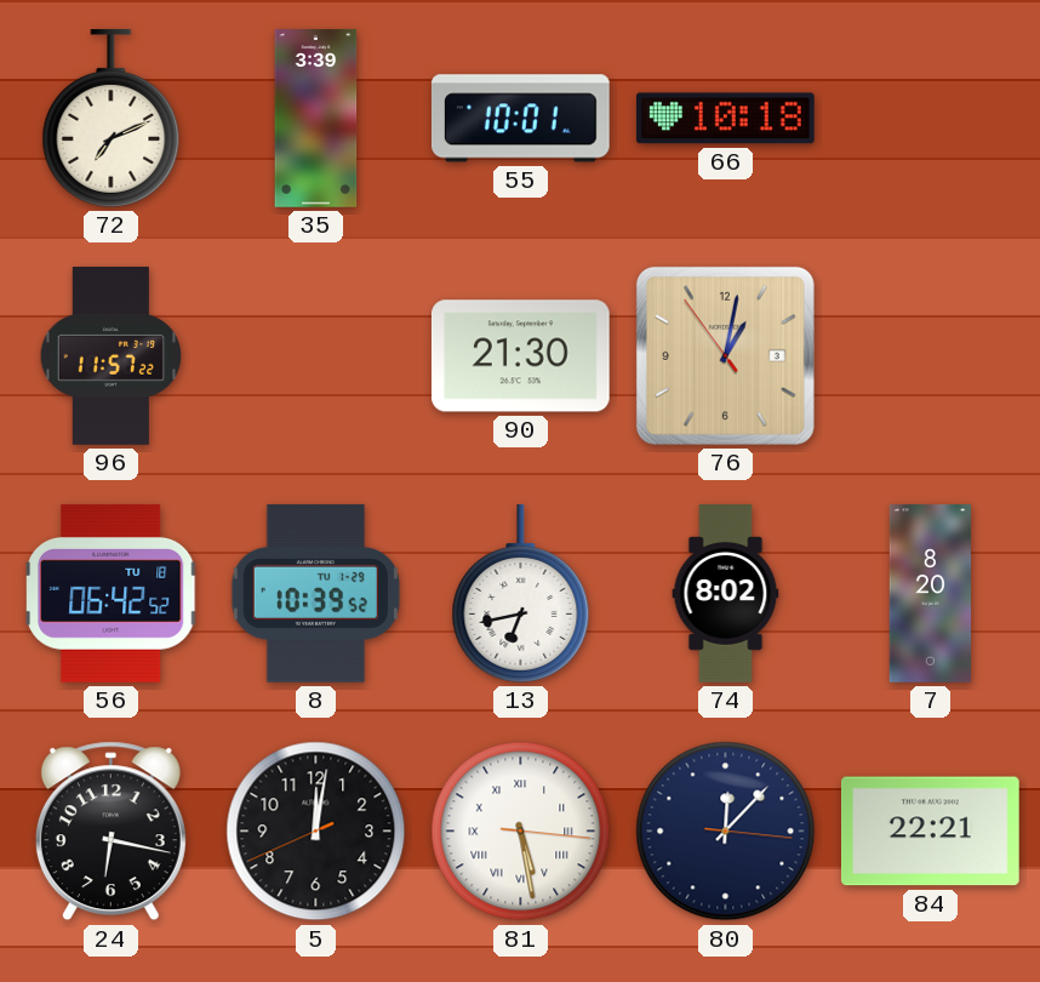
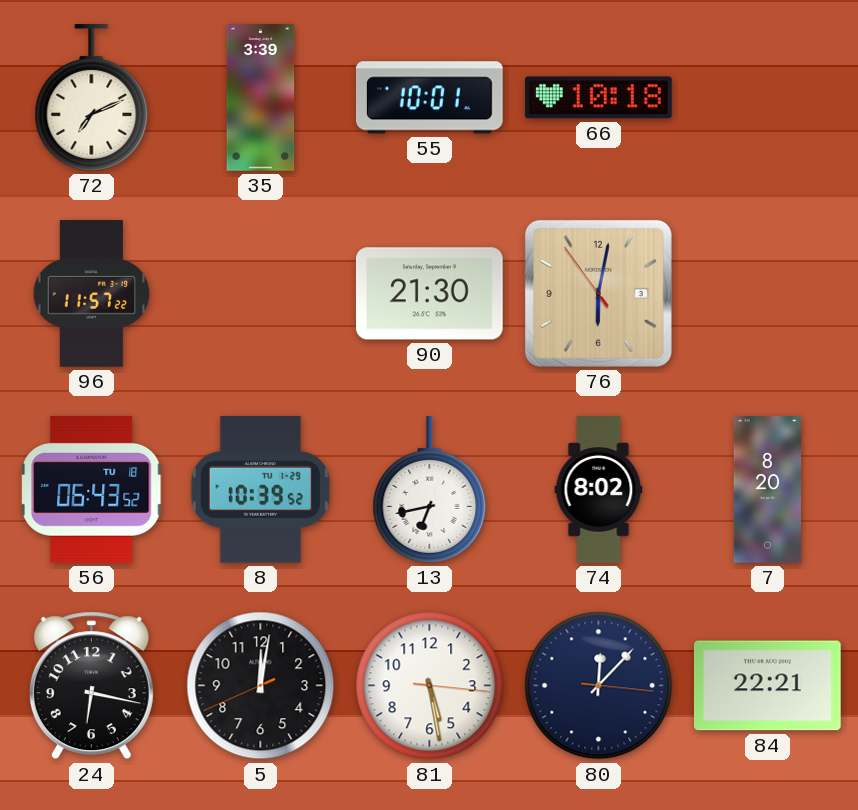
76: 1:01 -> 6:01 (598, 293)
56: 06:42 -> 06:43 (92, 489)
81 numerals: Roman -> Arabic (430, 686)
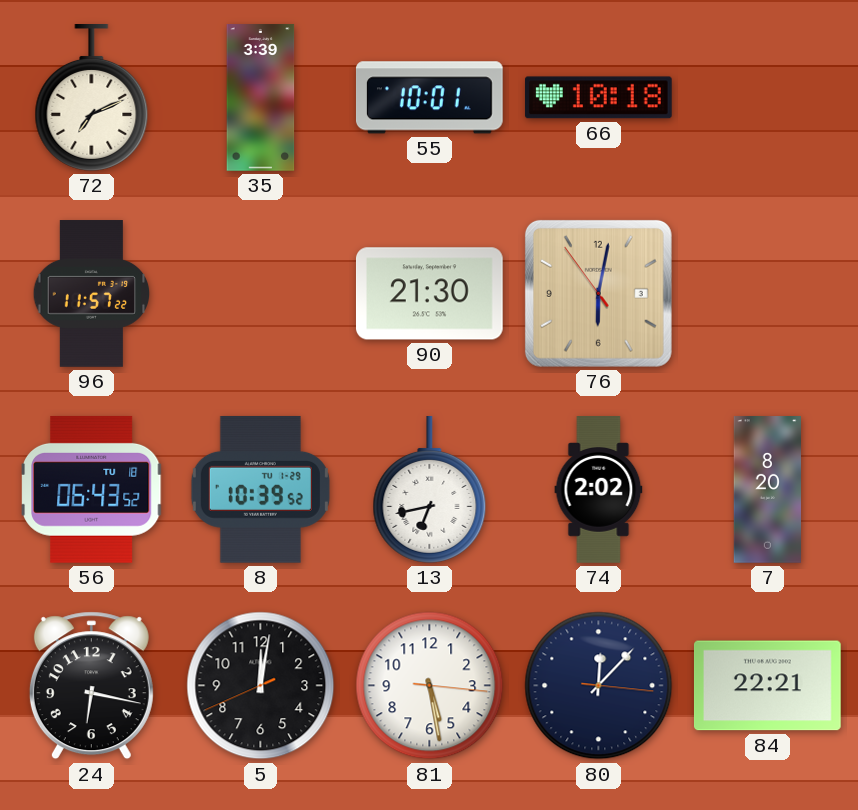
74: 8:02 -> 2:02 (599, 490)
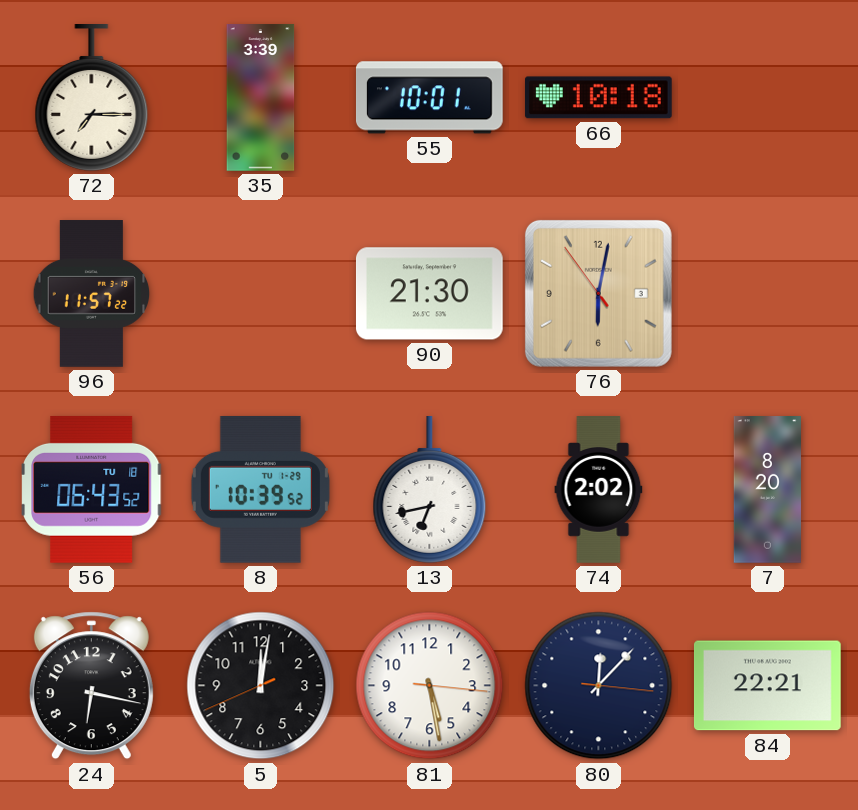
72: 7:11 -> 7:15 (92, 98)
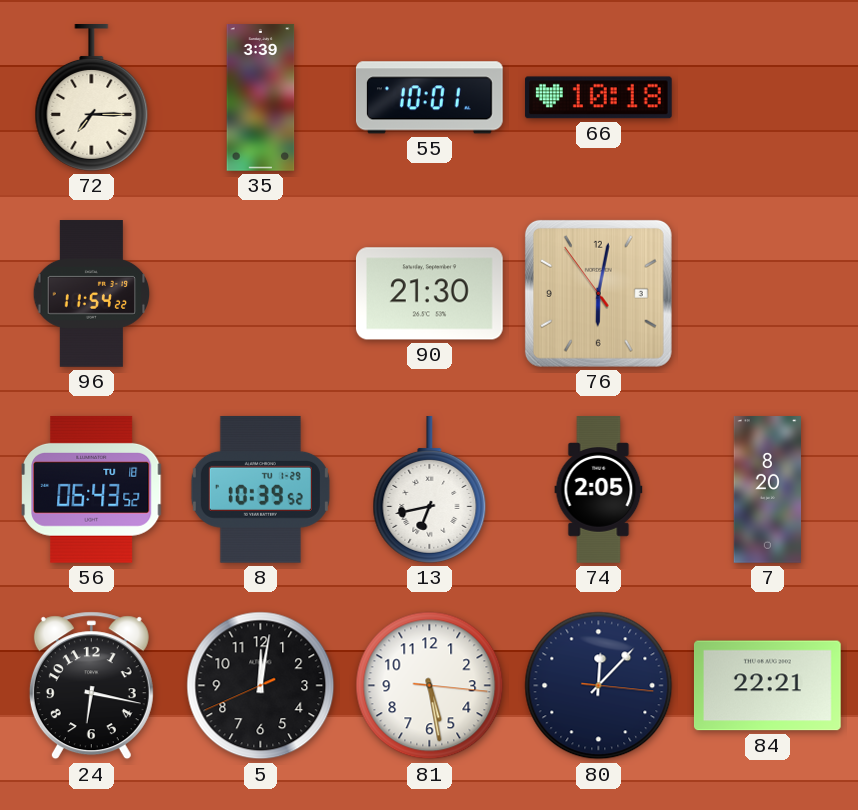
96: 11:57 -> 11:54 (92, 294)
74: 2:02 -> 2:05 (599, 490)
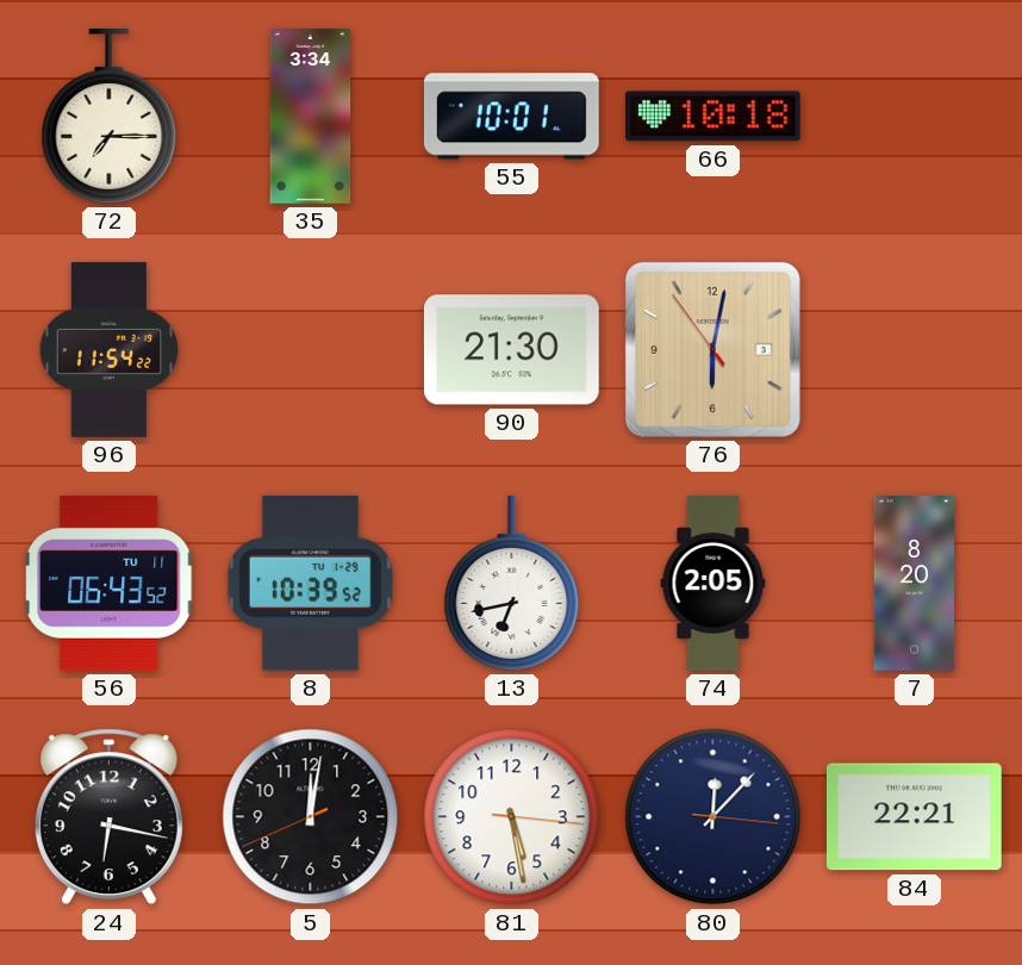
35: 3:39 -> 3:34 (311, 117)
56 date: TU 18 -> TU 11 (110, 583)
